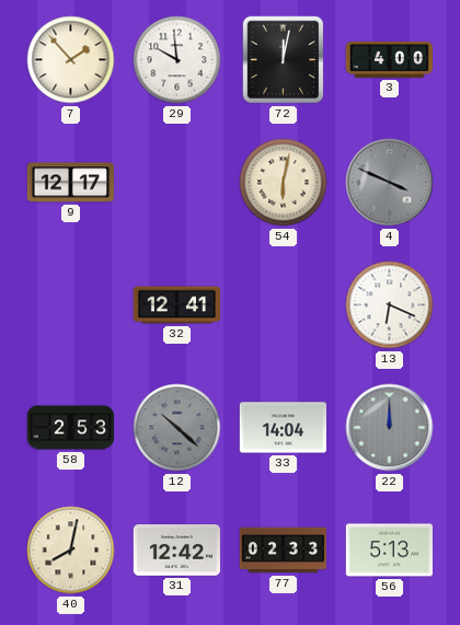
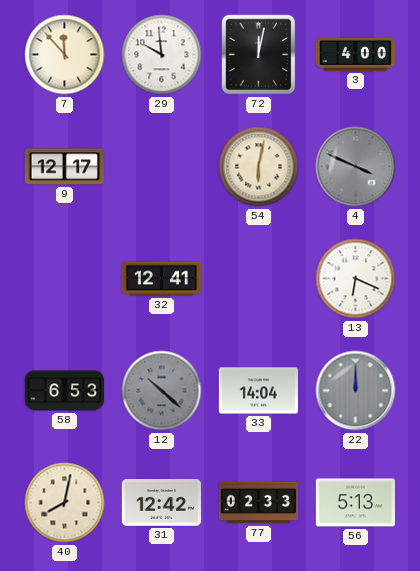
7: 1:53 -> 11:53 (65, 55)
58: 2:53 -> 6:53 (65, 391)
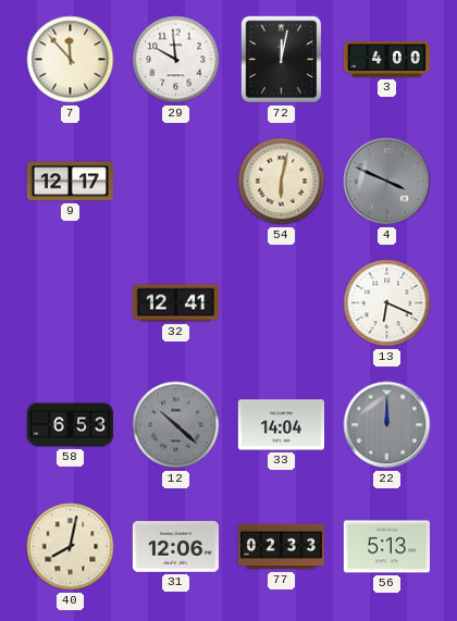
31: 12:42 -> 12:06 (175, 547)
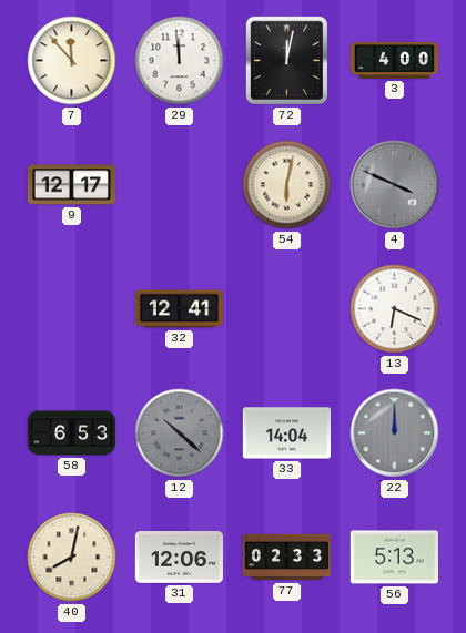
29: 9:59 -> 11:59 (180, 61)
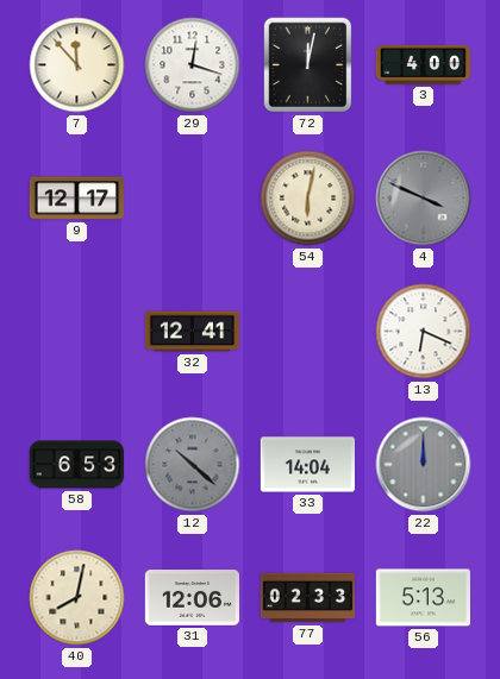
29: 11:59 -> 12:18 (193, 65)
